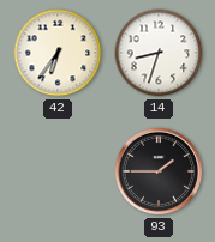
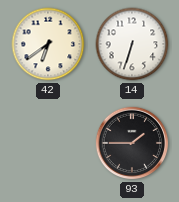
42: 6:36 -> 6:39 (48, 44)
14: 8:33 -> 6:33 (132, 44)
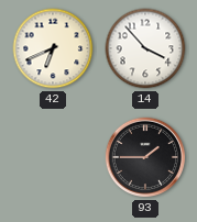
42: 6:39 -> 6:41 (53, 48)
14: 6:33 -> 3:53 (145, 48)
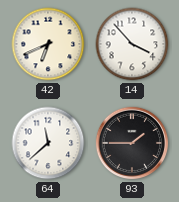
64: none -> 11:38 (48, 143)
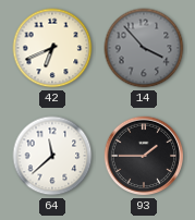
14 dial: white -> grey (144, 48)
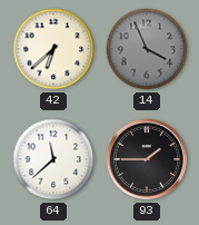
42: 6:41 -> 6:38 (53, 49)
14: 3:53 -> 3:56 (147, 49)
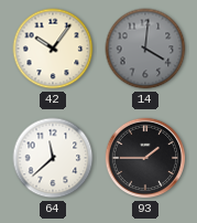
42: 6:38 -> 10:06 (53, 49)
14: 3:56 -> 4:01 (145, 49)
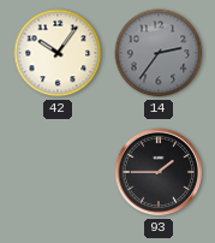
14: 4:01 -> 2:36 (159, 53)
64: 11:38 -> none (53, 158)
